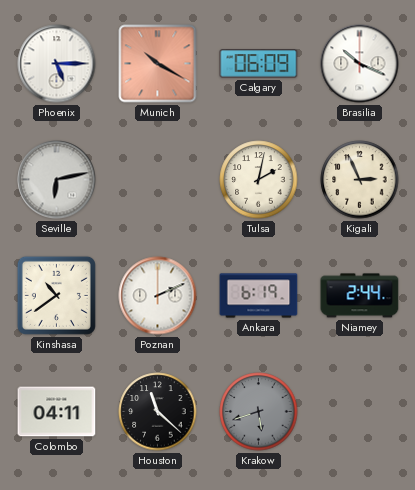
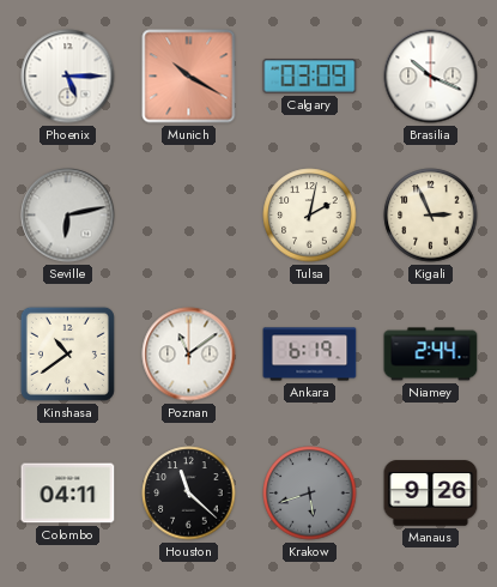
Calgary: 06:09 -> 03:09 (310, 77)
Poznan: 2:11 -> 11:09 (189, 355)
Manaus: none -> 9:26 (431, 494)
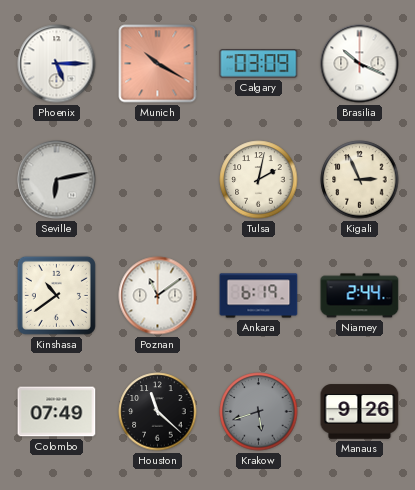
Colombo: 04:11 -> 07:49 (57, 412)
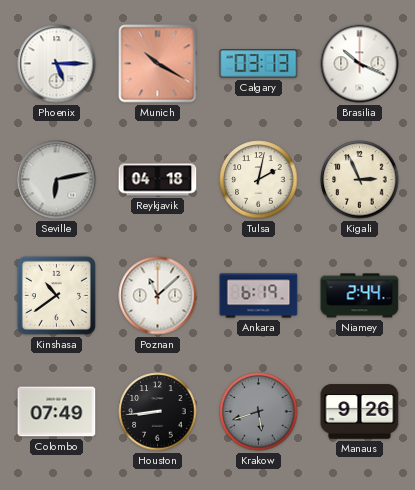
Calgary: 03:09 -> 03:13 (259, 64)
Reykjavik: none -> 04:18 (158, 180)
Poznan: 11:09 -> 11:08 (158, 296)
Houston: 11:22 -> 8:44 (158, 412)
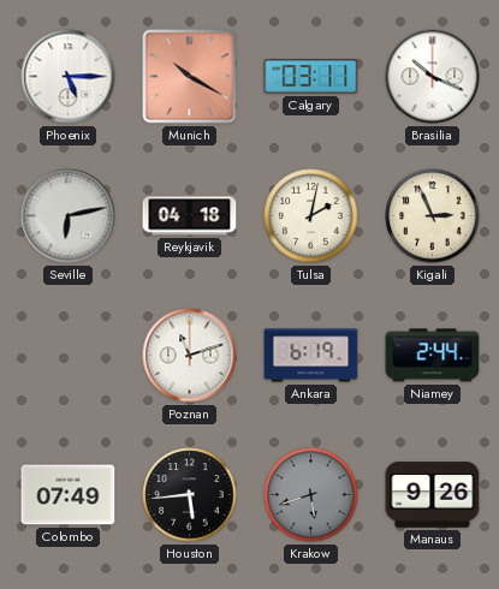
Calgary: 03:13 -> 03:11 (311, 77)
Kinshasa: 10:39 -> none (56, 295)
Poznan: 11:08 -> 11:12 (190, 356)
Houston: 8:44 -> 5:44 (190, 495)
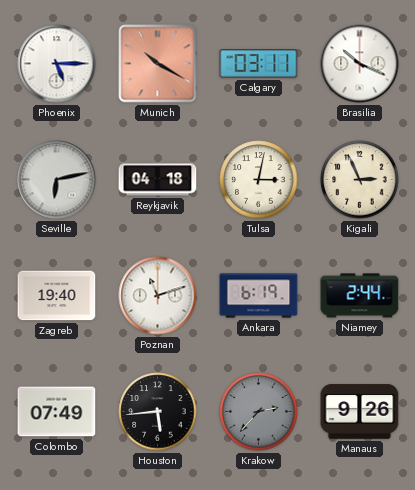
Tulsa: 2:02 -> 3:02 (259, 180)
Zagreb: none -> 19:40 (57, 296)
Krakow: 5:42 -> 2:37 (259, 412)
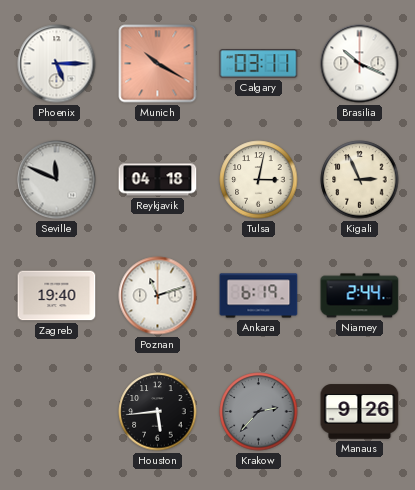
Seville: 6:13 -> 11:49 (57, 180)
Colombo: 07:49 -> none (57, 412)
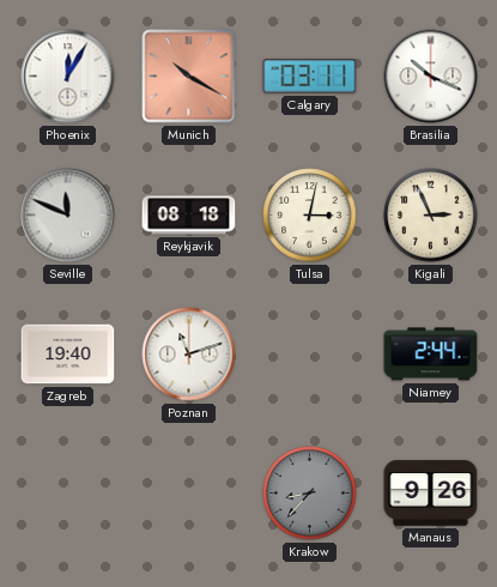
Phoenix: 5:15 -> 12:05 (68, 77)
Reykjavik: 04:18 -> 08:18 (189, 216)
Ankara: 6:19 -> none (259, 296)
Houston: 5:44 -> none (158, 412)
Krakow: 2:37 -> 8:37 (310, 494)
